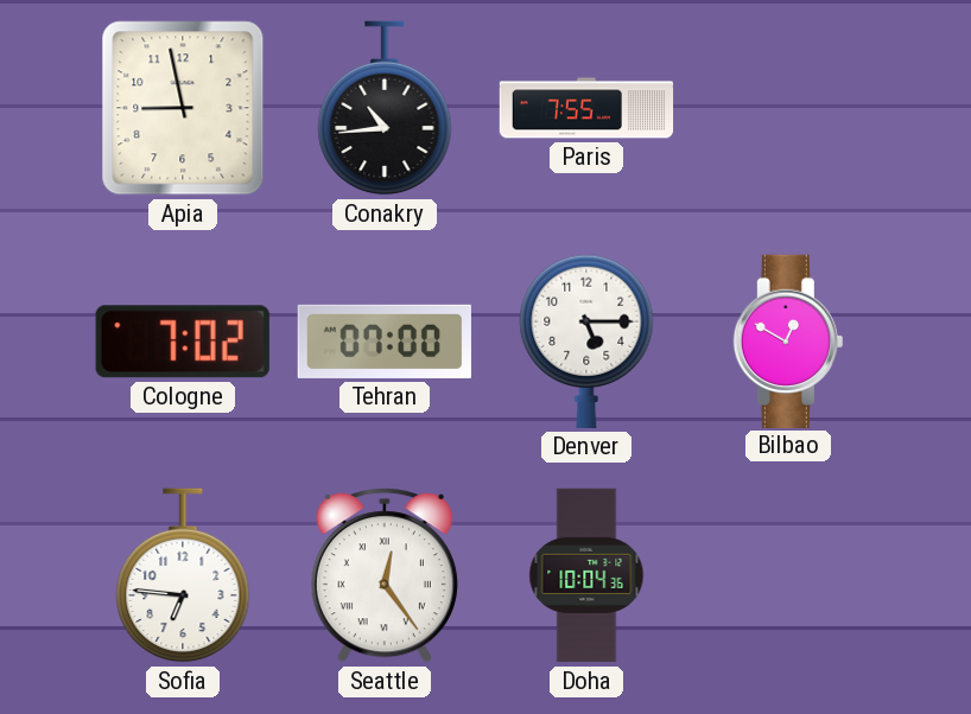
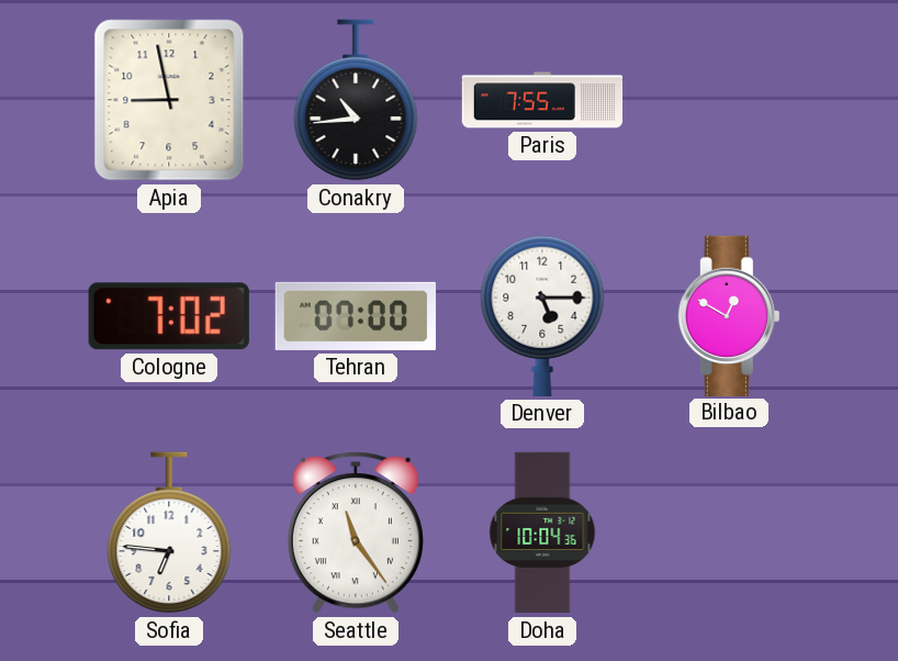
Seattle: 12:24 -> 11:24 (356, 533)
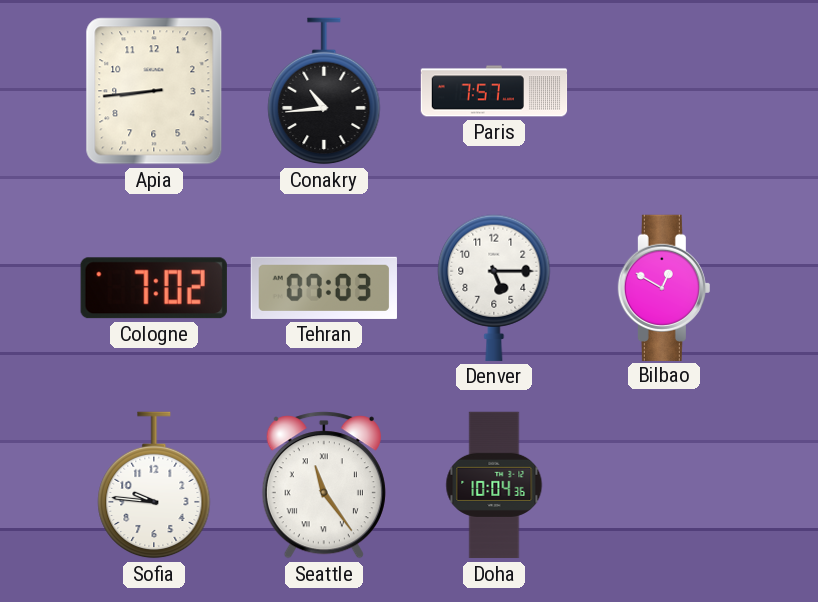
Apia: 8:58 -> 8:44 (154, 91)
Paris: 7:55 -> 7:57 (494, 91)
Tehran: 07:00 -> 07:03 (324, 288)
Sofia: 6:46 -> 9:46 (154, 485)
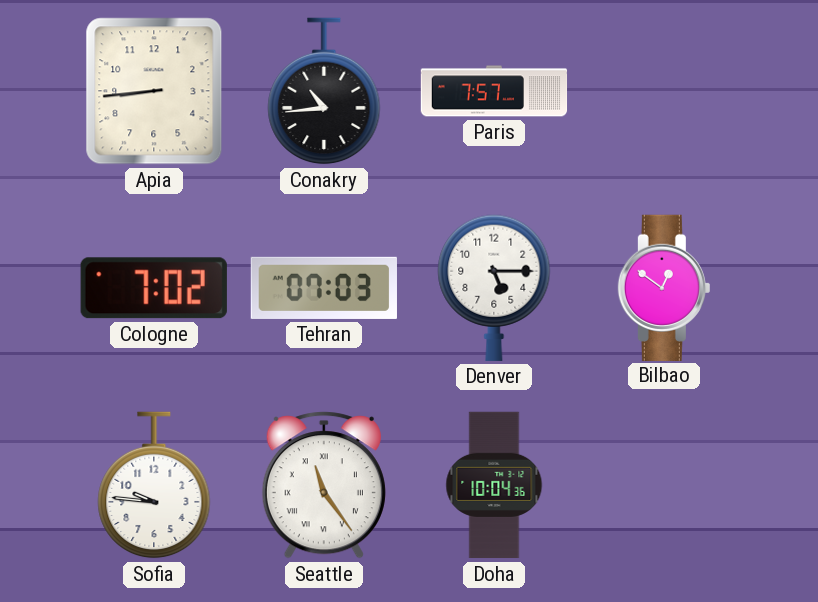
Bilbao: 12:50 -> 12:51 (664, 287)
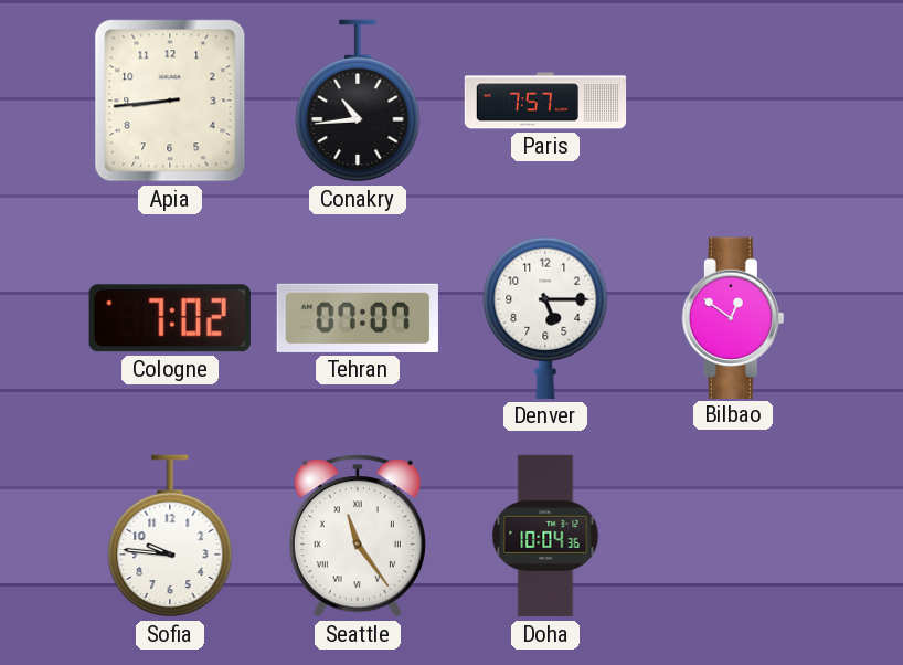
Tehran: 07:03 -> 07:07 (358, 318)
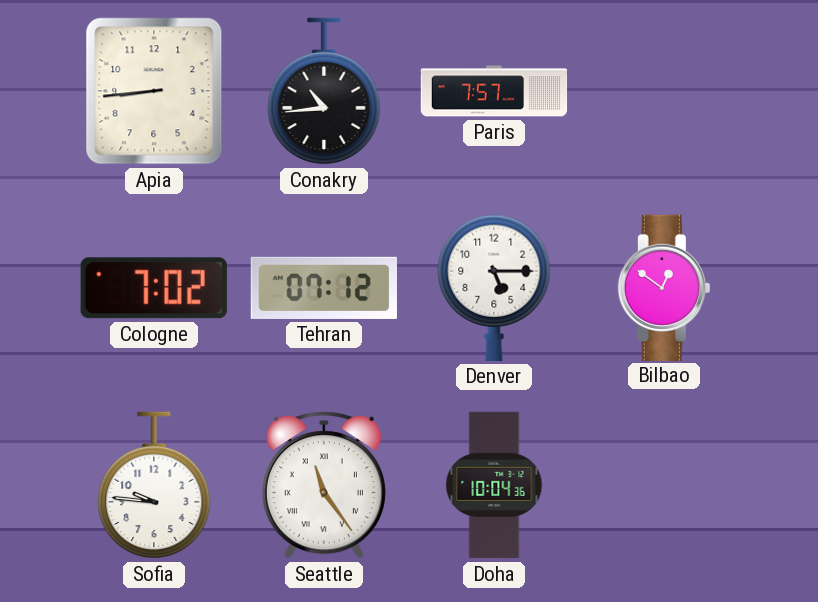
Tehran: 07:07 -> 07:12 (324, 288)
